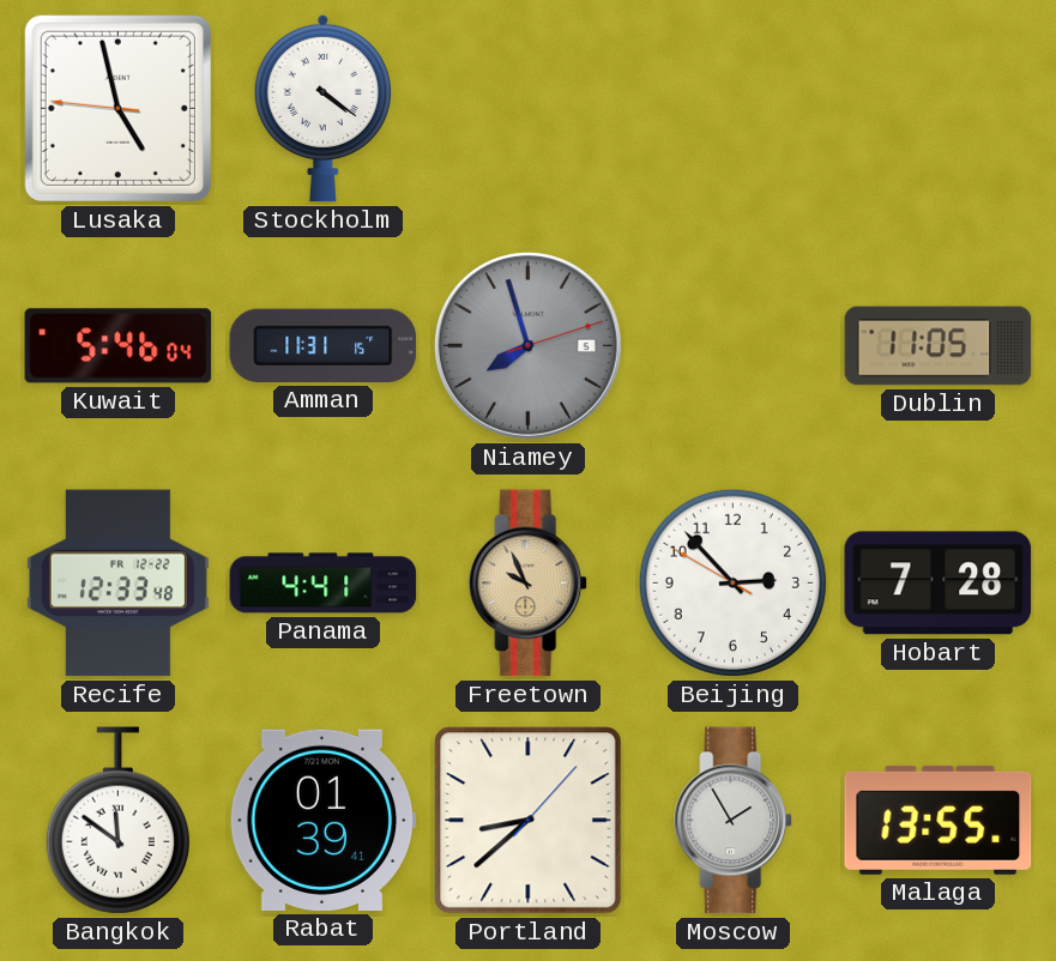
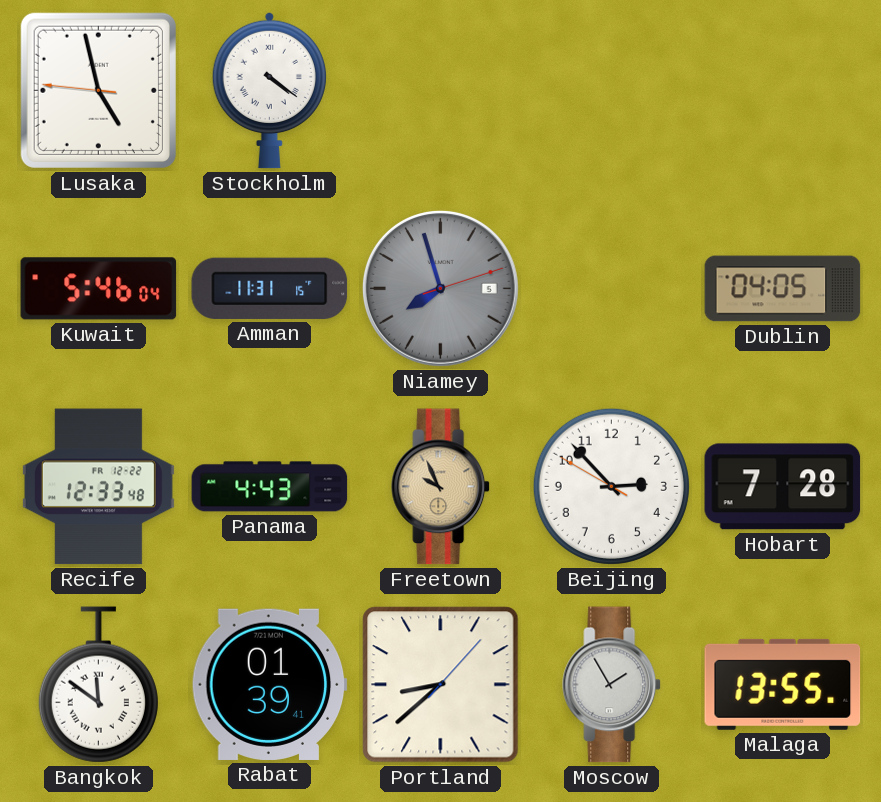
Dublin: 11:05 -> 04:05 (783, 289)
Panama: 4:41 -> 4:43 (270, 487)
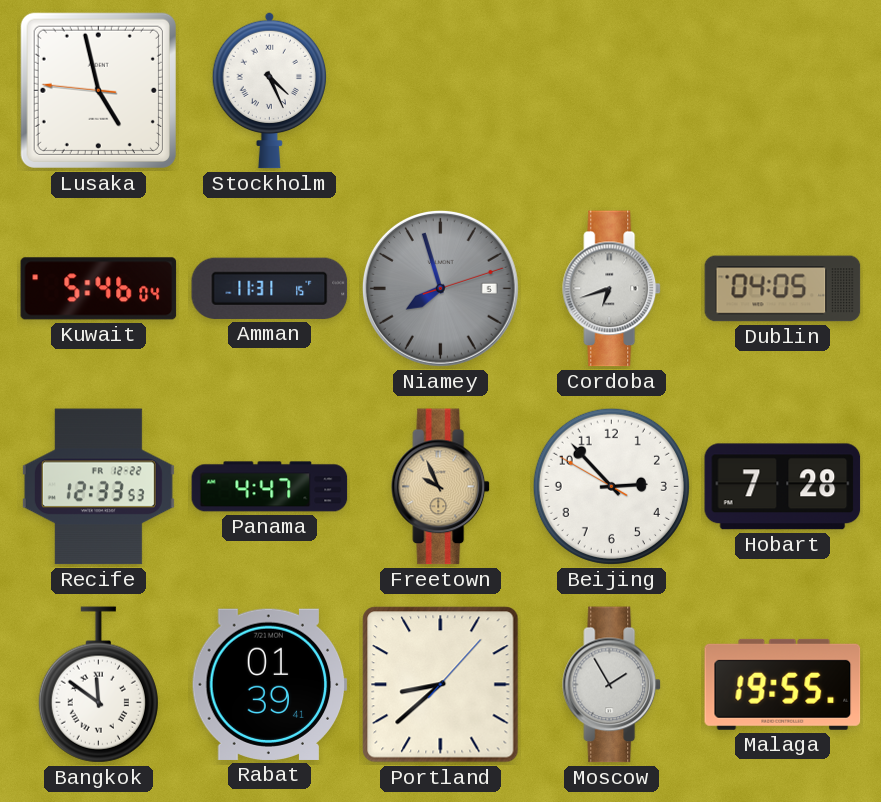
Stockholm: 4:21 -> 4:26 (269, 90)
Cordoba: none -> 6:42 (612, 289)
Recife: 12:33:48 -> 12:33:53 (98, 487)
Panama: 4:43 -> 4:47 (270, 487)
Malaga: 13:55 -> 19:55 (783, 684)
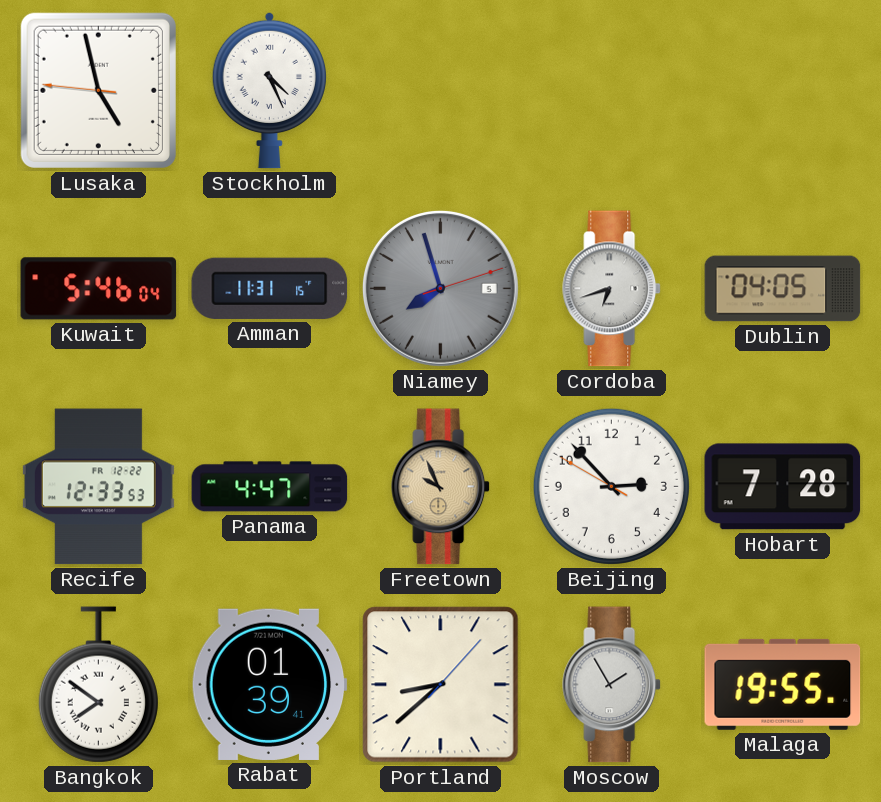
Bangkok: 11:51 -> 7:51 (98, 685)
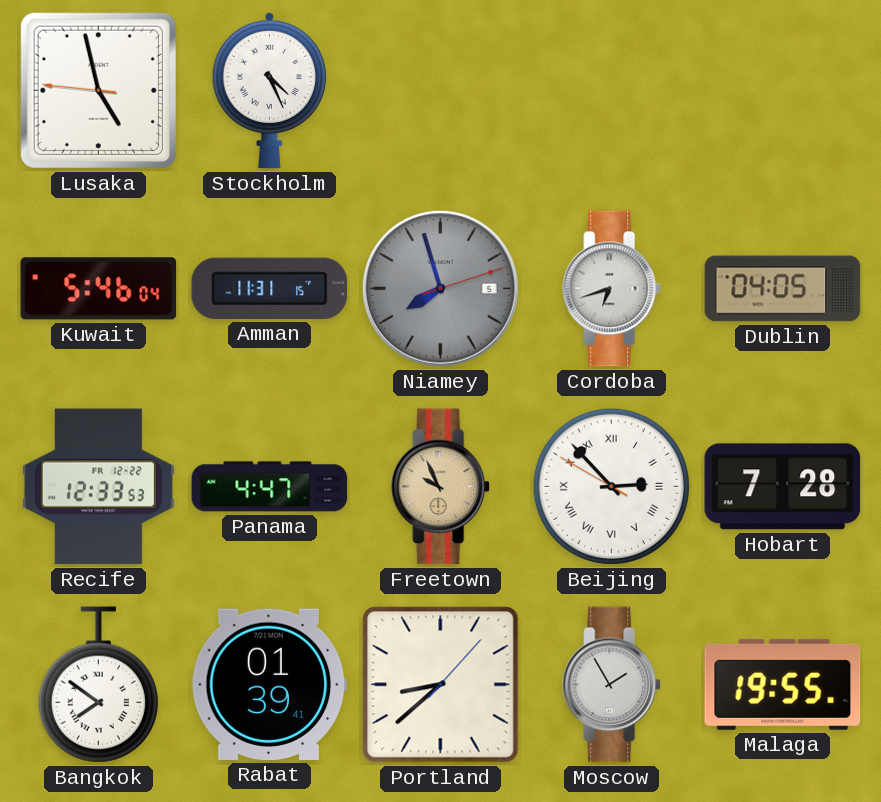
Beijing numerals: Arabic -> Roman (611, 486)
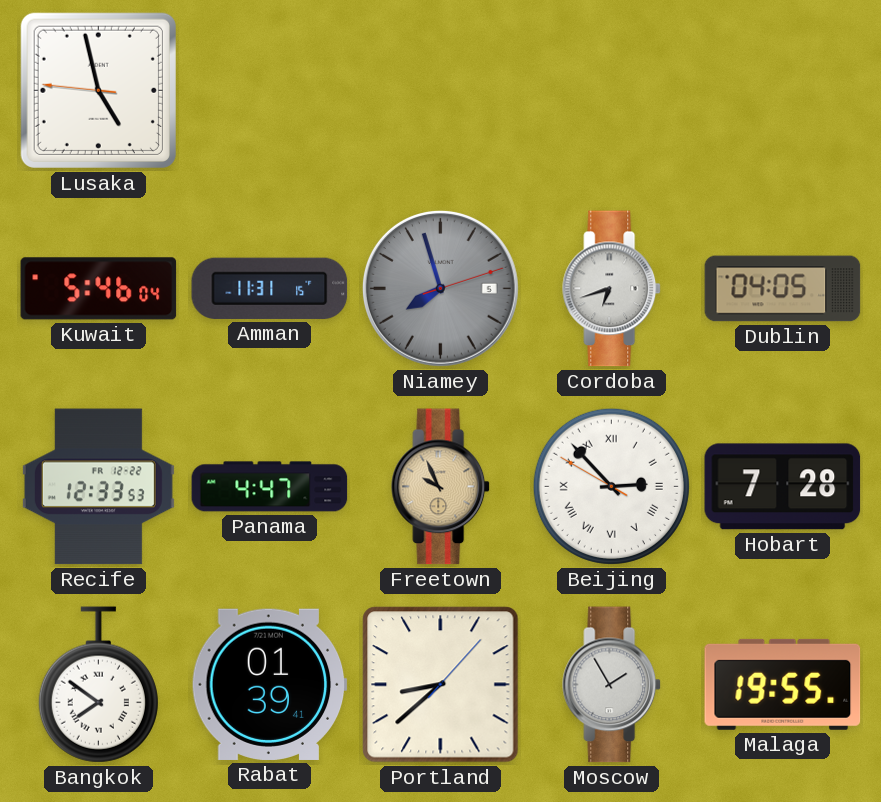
Stockholm: 4:26 -> none (269, 90)
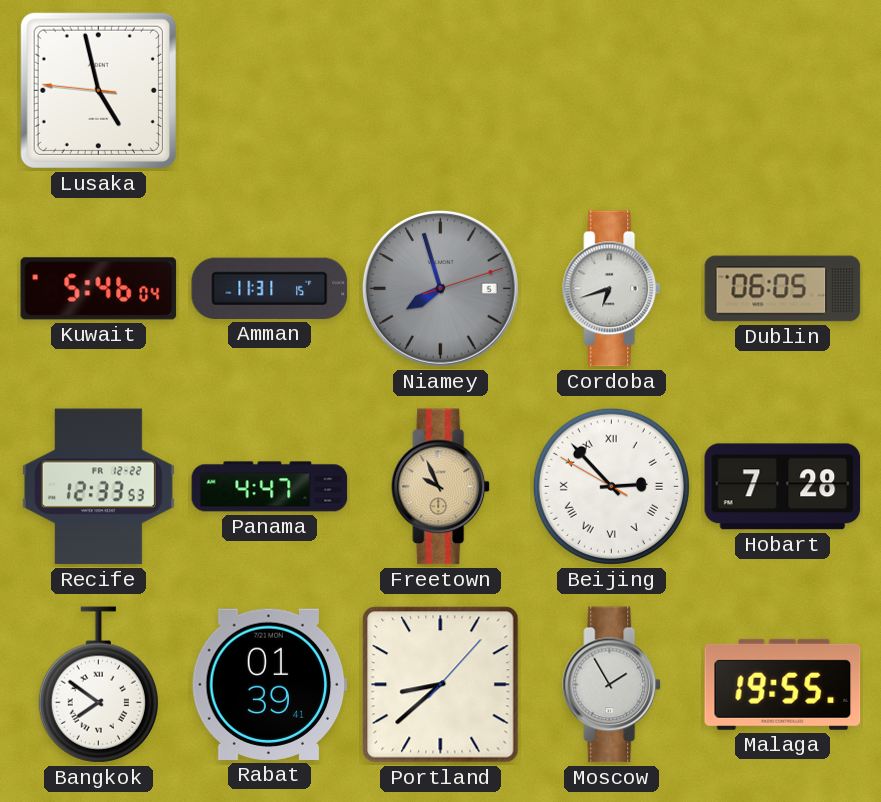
Dublin: 04:05 -> 06:05 (783, 289)
